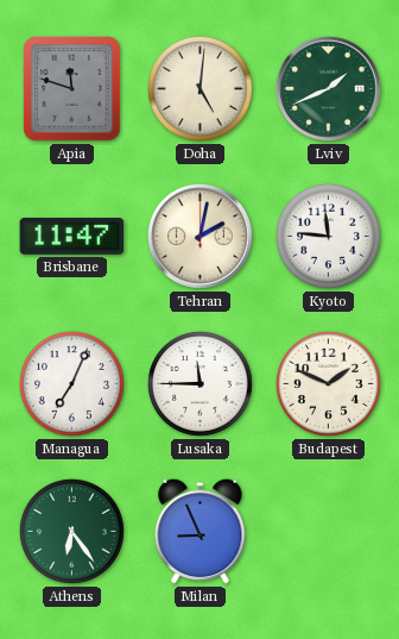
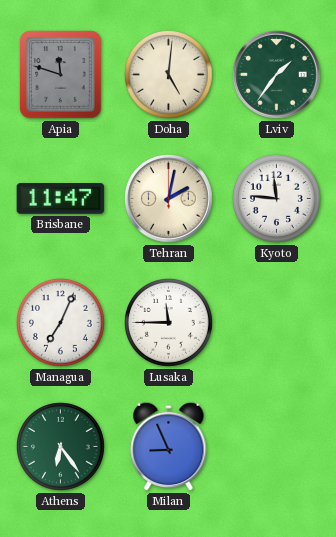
Lviv: 1:41 -> 1:36 (277, 75)
Budapest: 1:49 -> none (328, 383)
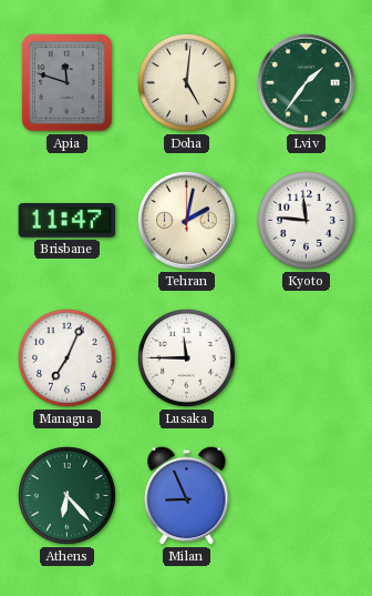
Athens: 6:24 -> 6:23 (66, 495)
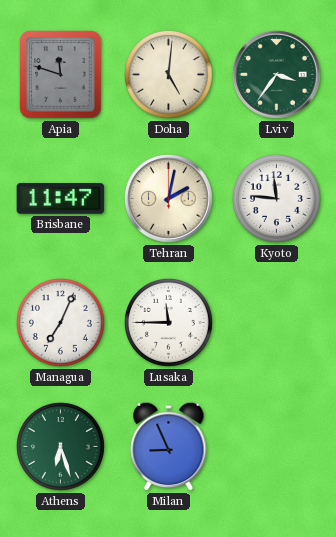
Lviv: 1:36 -> 3:36 (277, 75)
Athens: 6:23 -> 6:27 (60, 446)
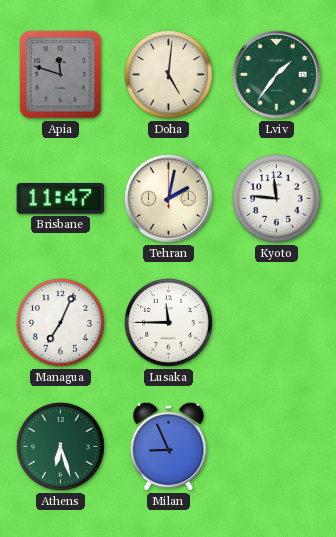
Lviv: 3:36 -> 1:36 (277, 75)
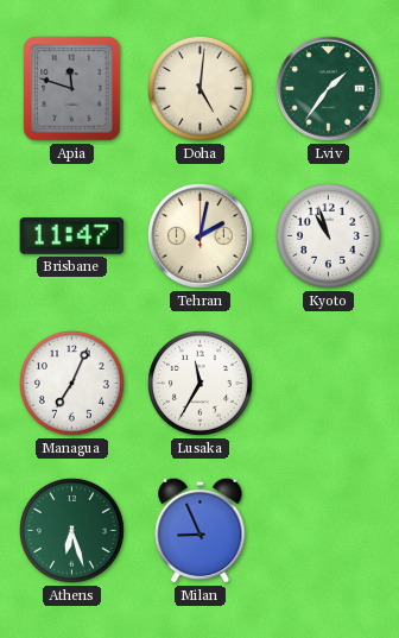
Kyoto: 11:46 -> 10:57 (328, 235)
Lusaka: 11:45 -> 11:35 (199, 383)
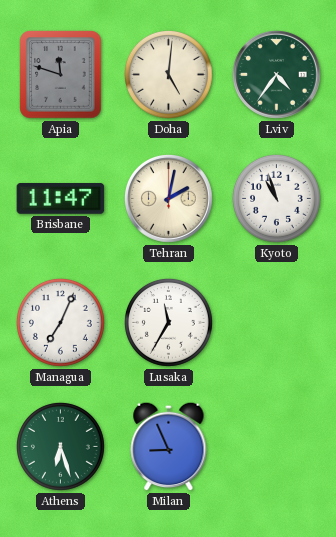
Lviv: 1:36 -> 4:36 (277, 75)
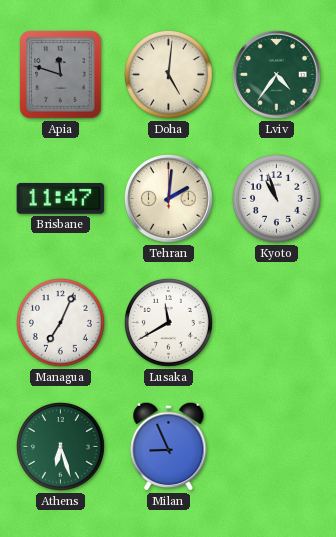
Tehran: 2:02 -> 2:01 (169, 199)
Lusaka: 11:35 -> 11:40 (168, 322)
